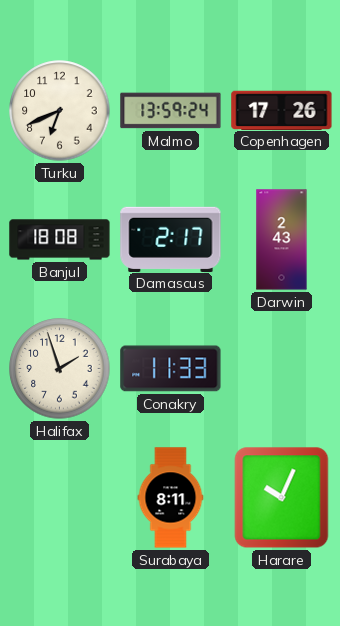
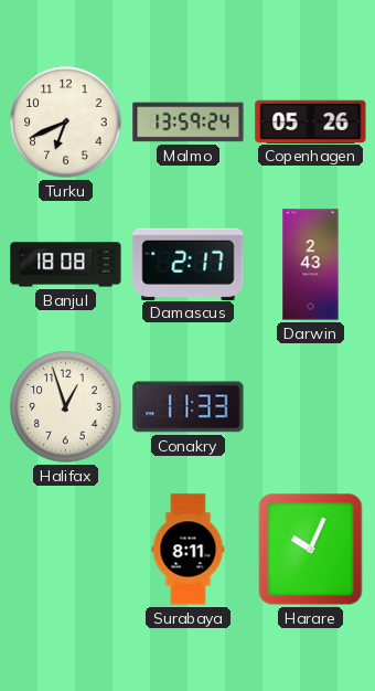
Copenhagen: 17:26 -> 05:26 (311, 121)
Halifax: 1:57 -> 12:57 (66, 407)
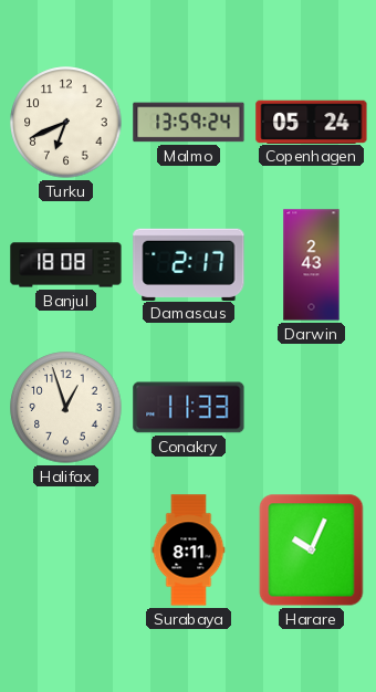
Copenhagen: 05:26 -> 05:24 (312, 122)
